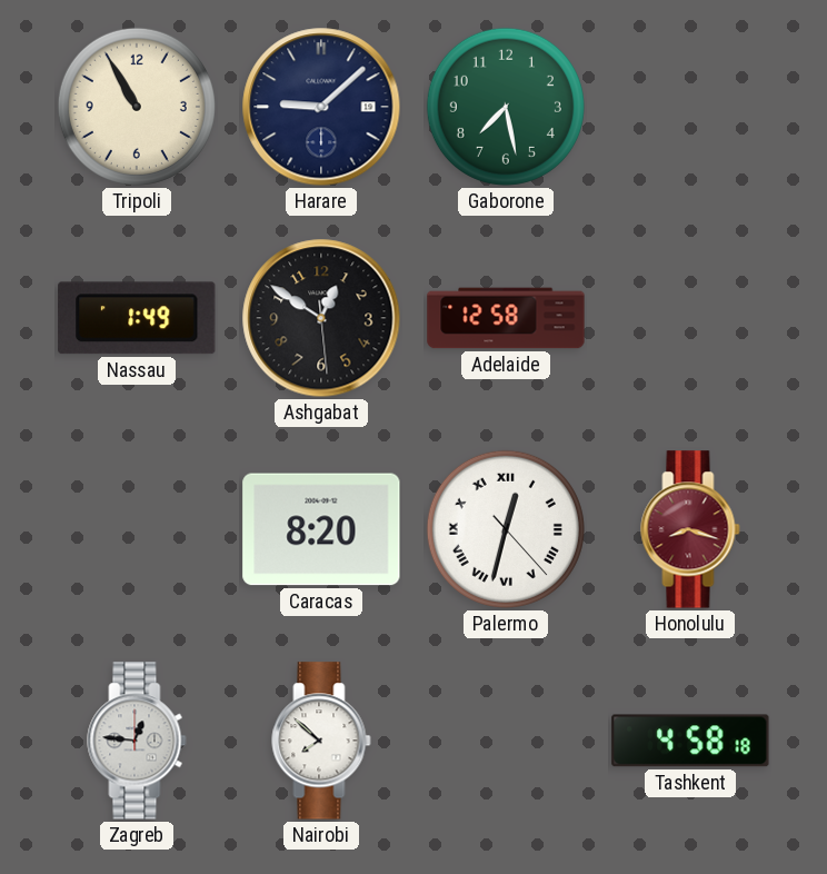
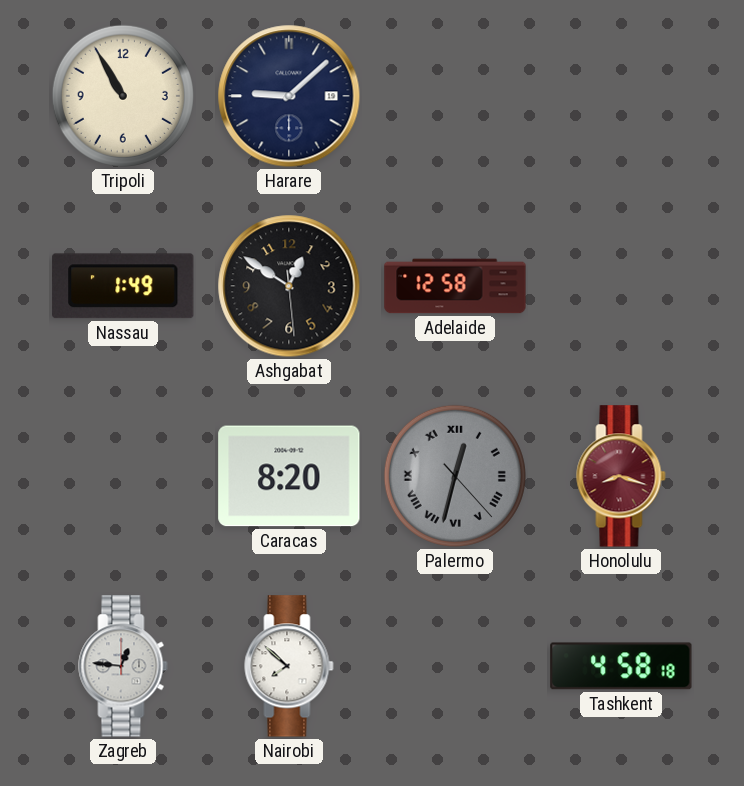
Gaborone: 7:28 -> none (506, 107)
Palermo dial: white -> grey (455, 476)
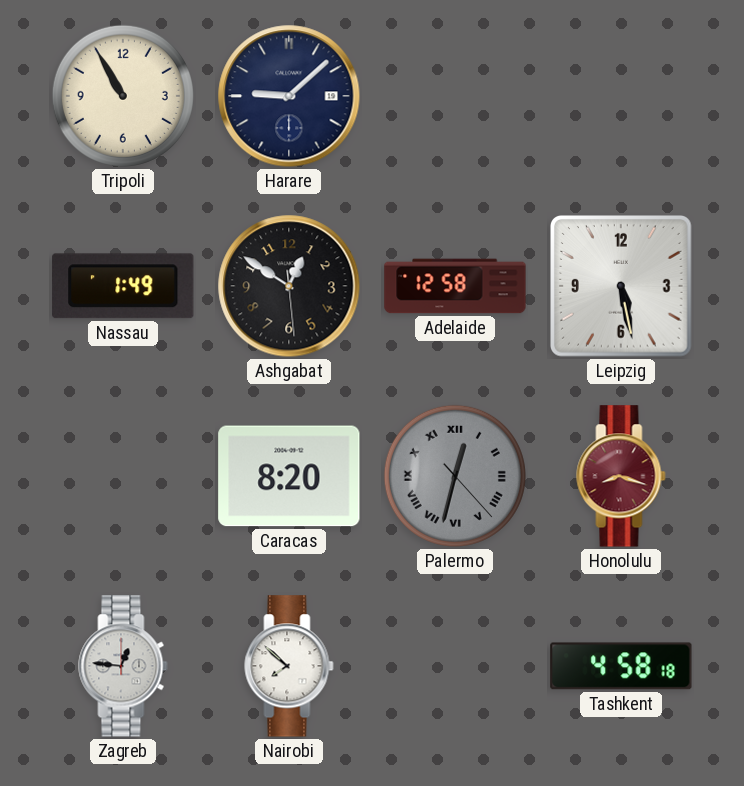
Leipzig: none -> 5:28 (622, 287)
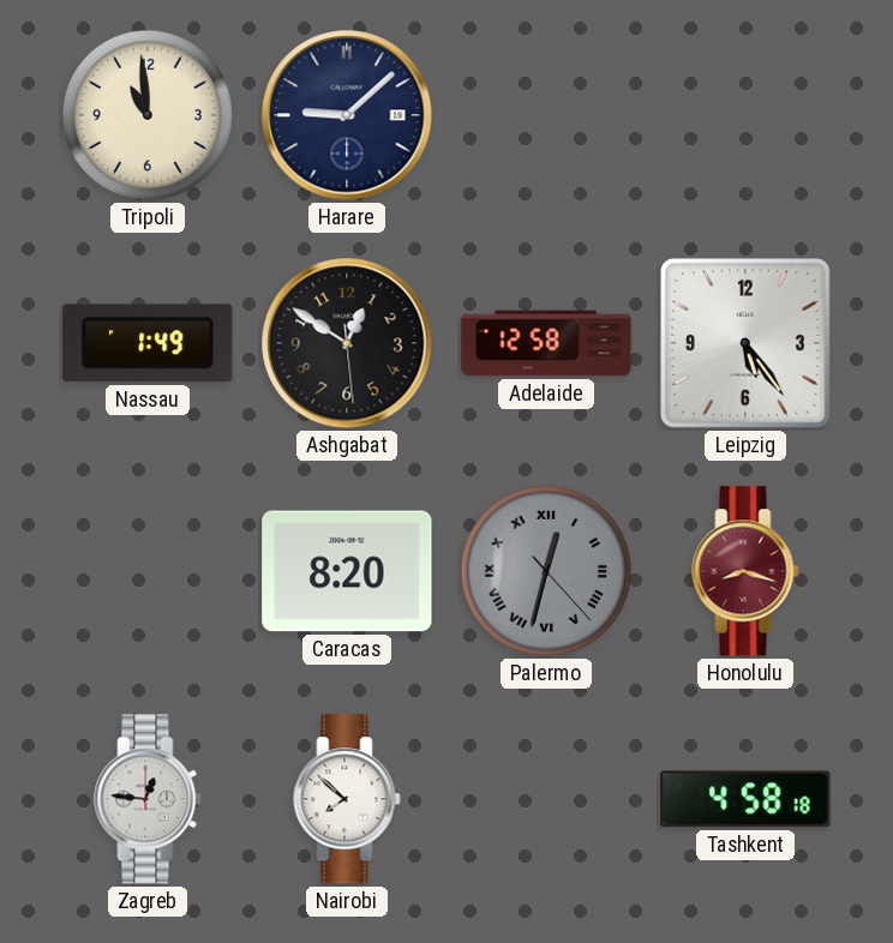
Tripoli: 10:55 -> 10:59 (148, 115)
Leipzig: 5:28 -> 5:24 (747, 344)
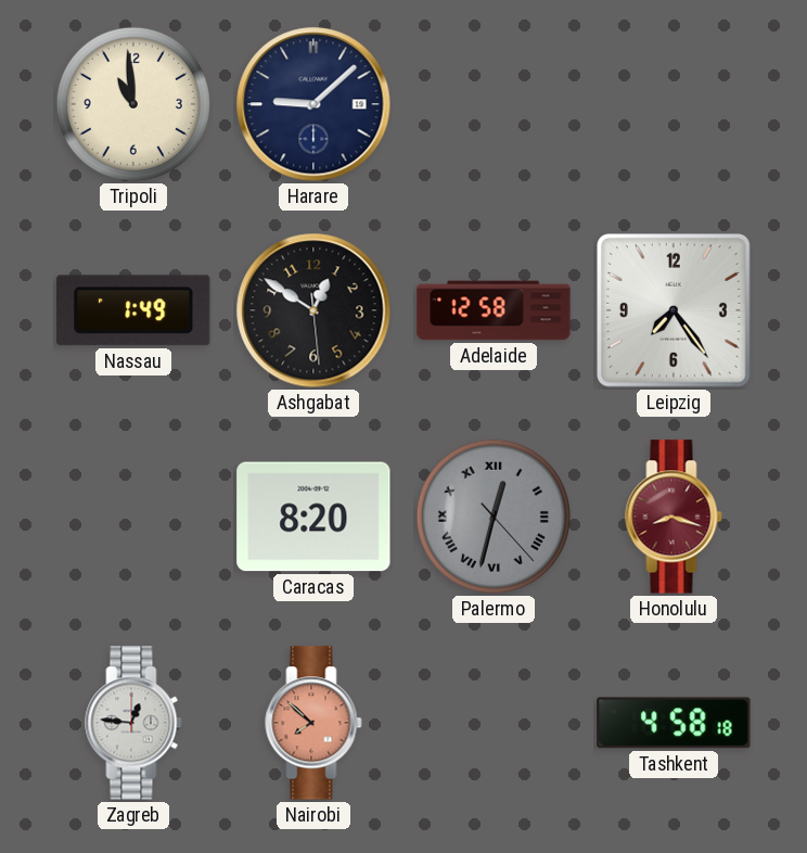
Leipzig: 5:24 -> 7:24 (675, 311)
Nairobi dial: white -> salmon (313, 723)
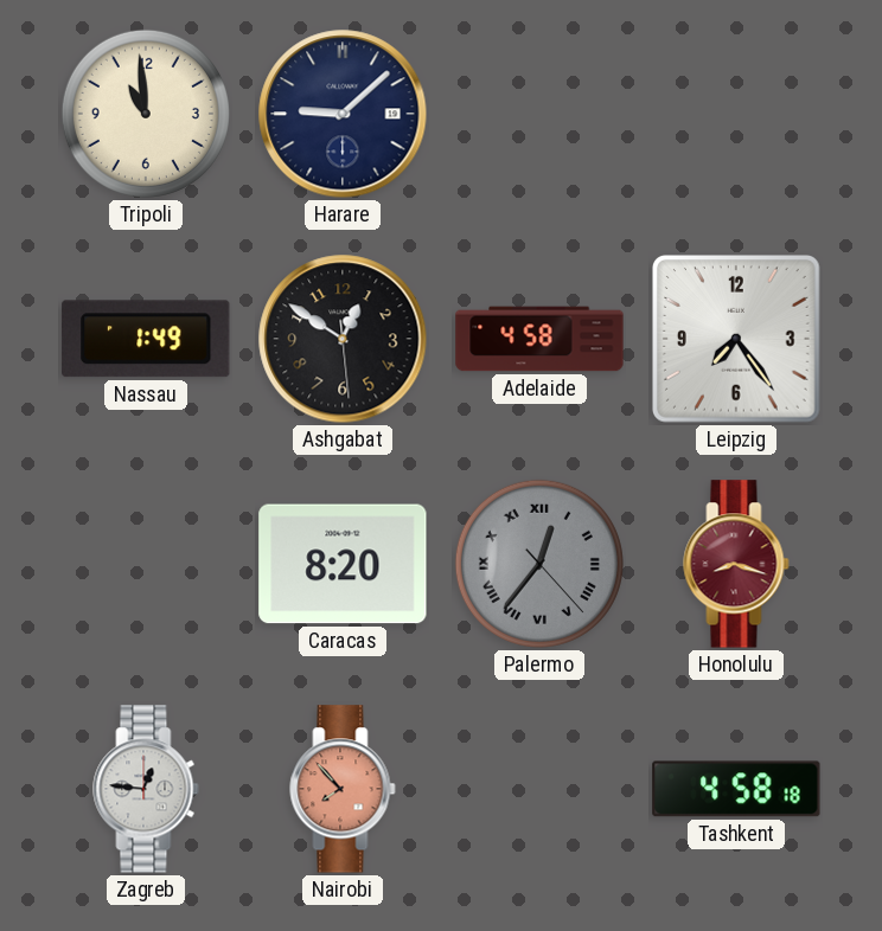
Adelaide: 12:58 -> 4:58 (539, 339)
Palermo: 12:32 -> 12:36 (539, 564)
Nairobi: 7:52 -> 7:53 (343, 789)
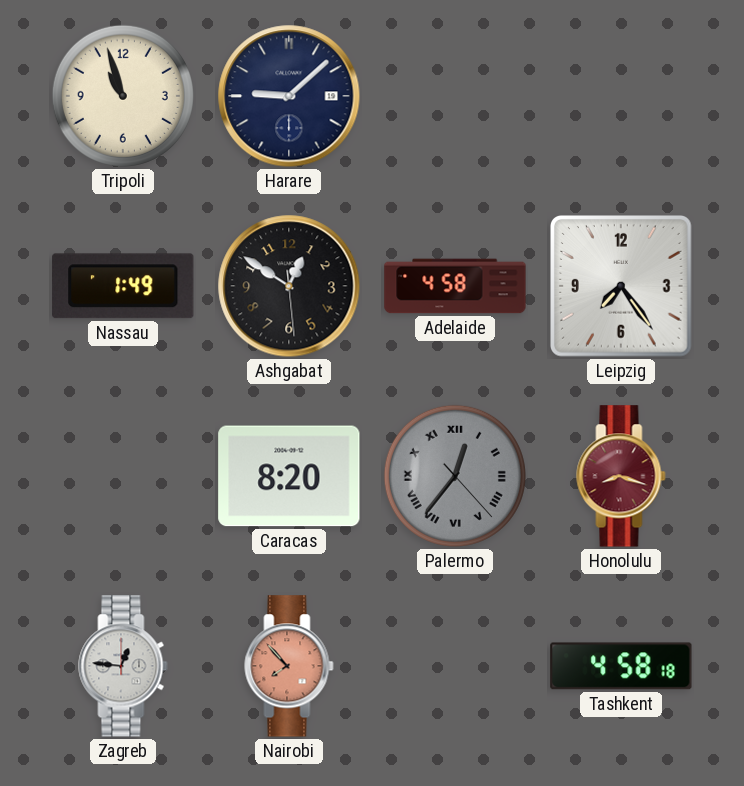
Tripoli: 10:59 -> 10:57 (123, 96)
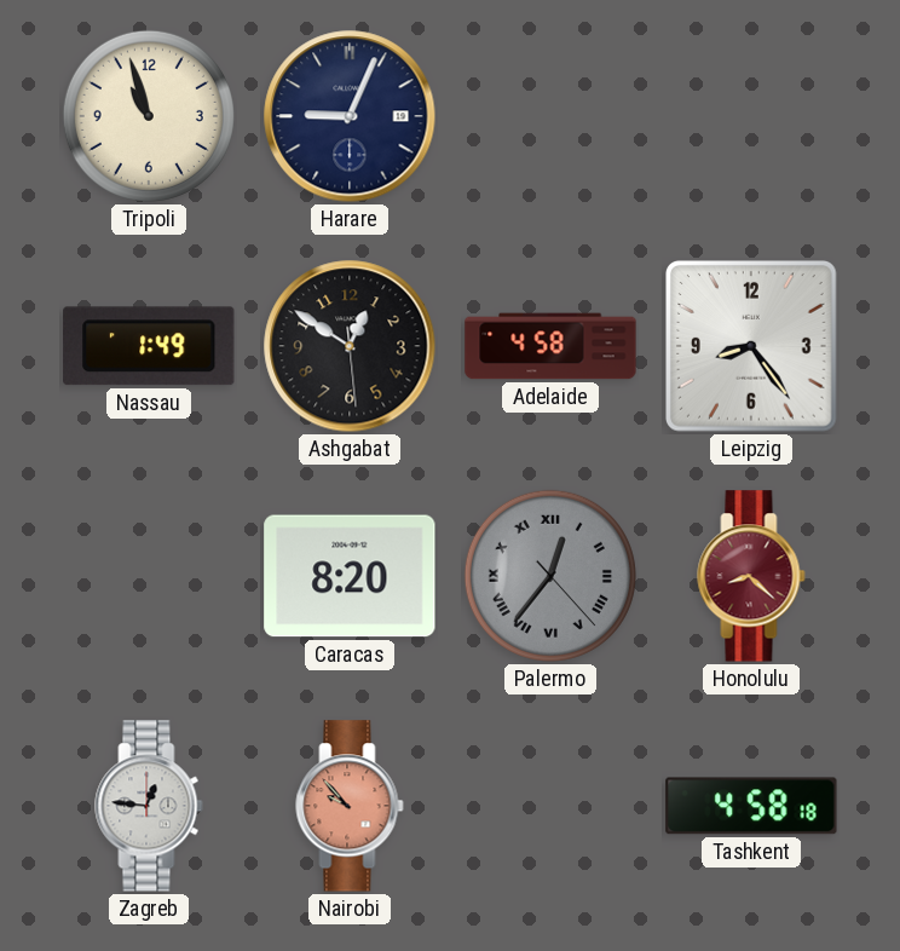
Harare: 9:08 -> 9:04 (350, 116)
Leipzig: 7:24 -> 8:24 (752, 347)
Honolulu: 8:18 -> 8:22 (751, 576)
Nairobi: 7:53 -> 9:53 (350, 806)
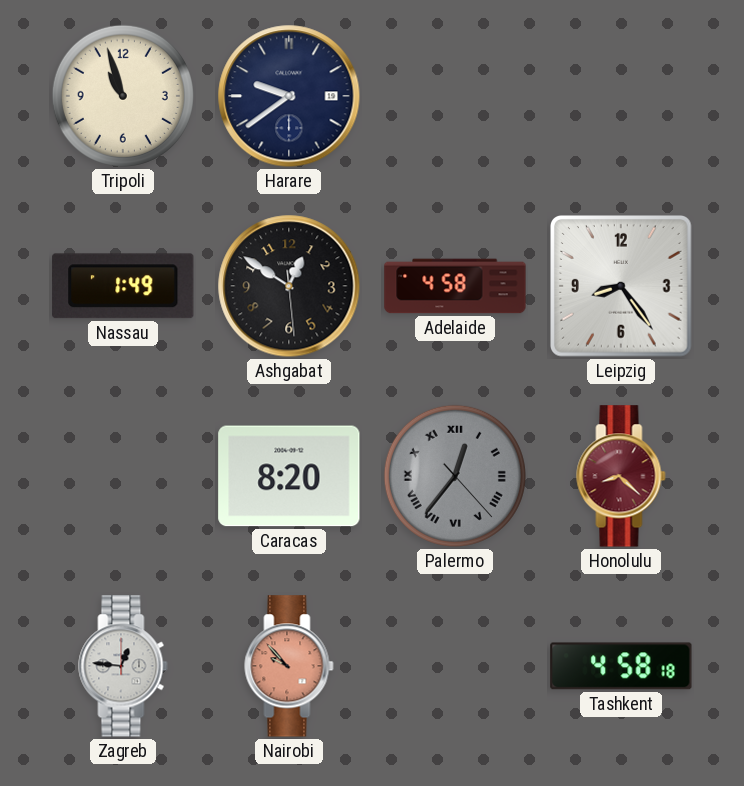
Harare: 9:04 -> 9:39 (289, 96)
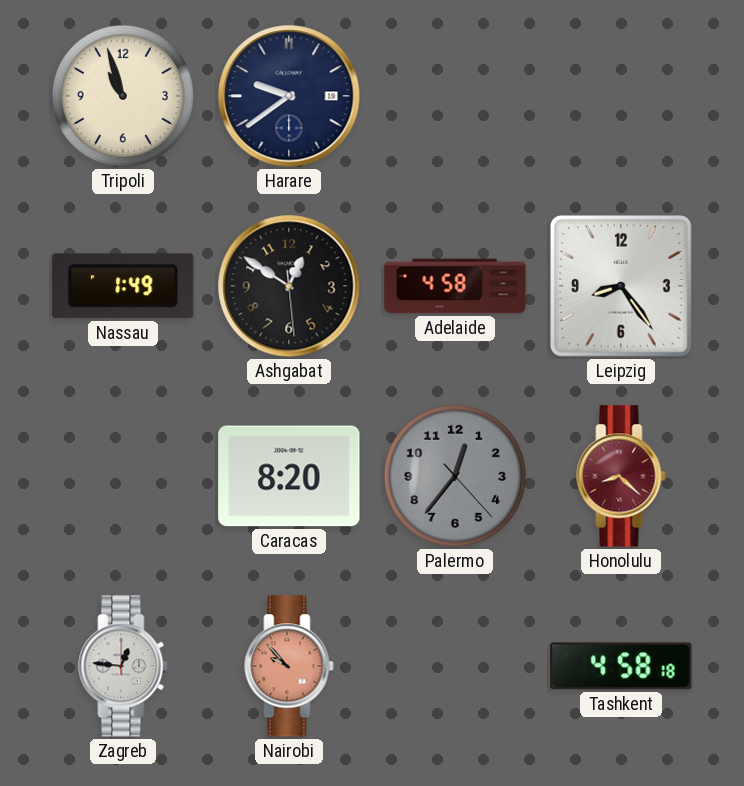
Palermo numerals: Roman -> Arabic (455, 476)
